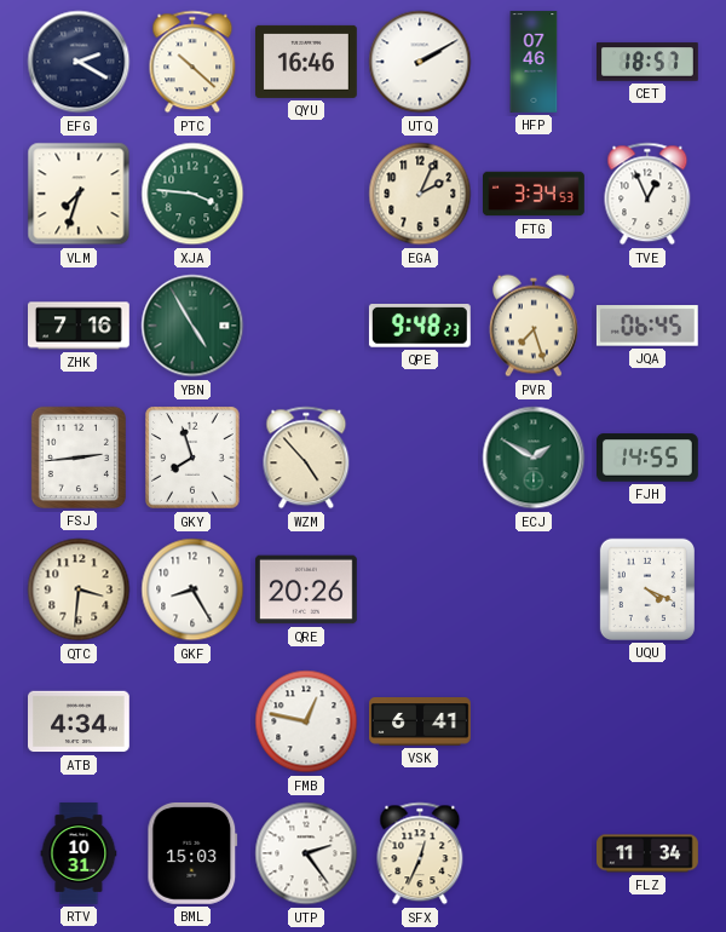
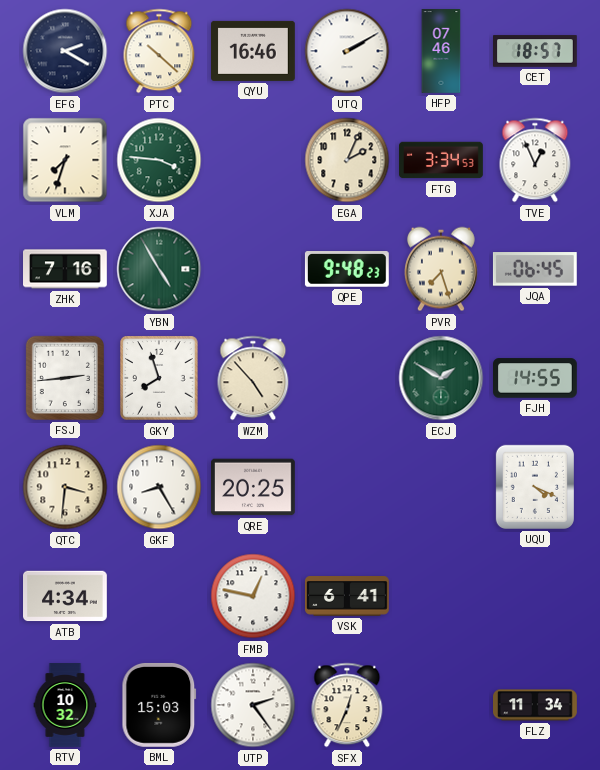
QRE: 20:26 -> 20:25 (254, 487)
RTV: 10:31 -> 10:32 (65, 705)
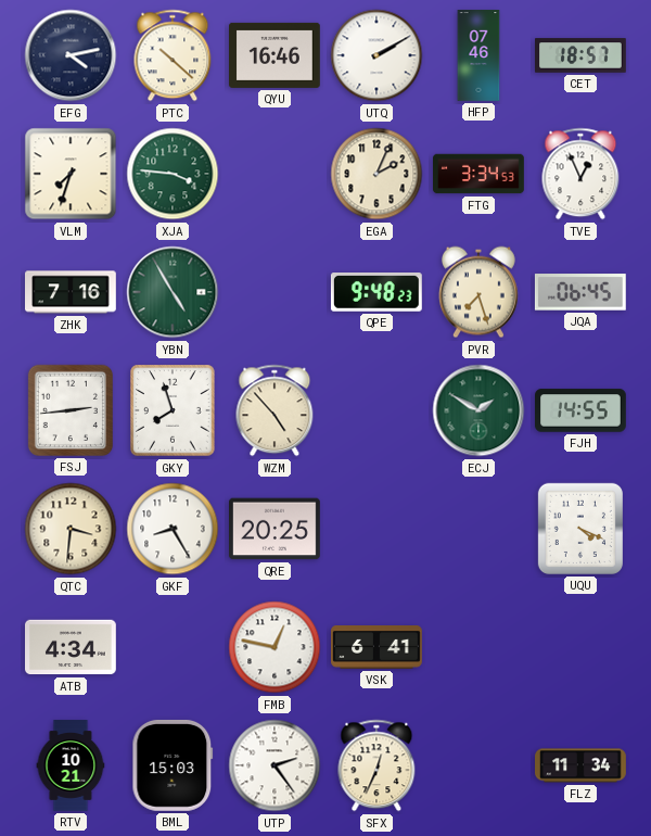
EFG: 2:20 -> 4:13 (71, 55)
RTV: 10:32 -> 10:21 (71, 765)
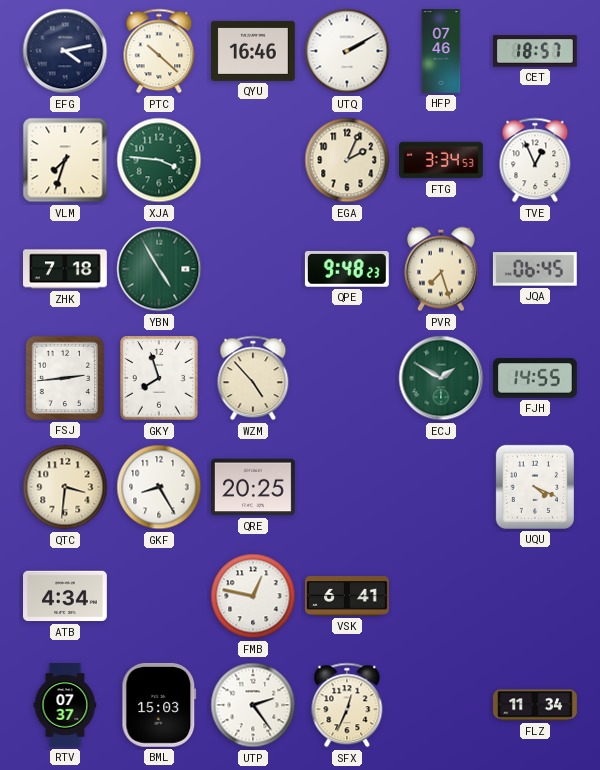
ZHK: 7:16 -> 7:18 (66, 269)
RTV: 10:21 -> 07:37 (65, 705)
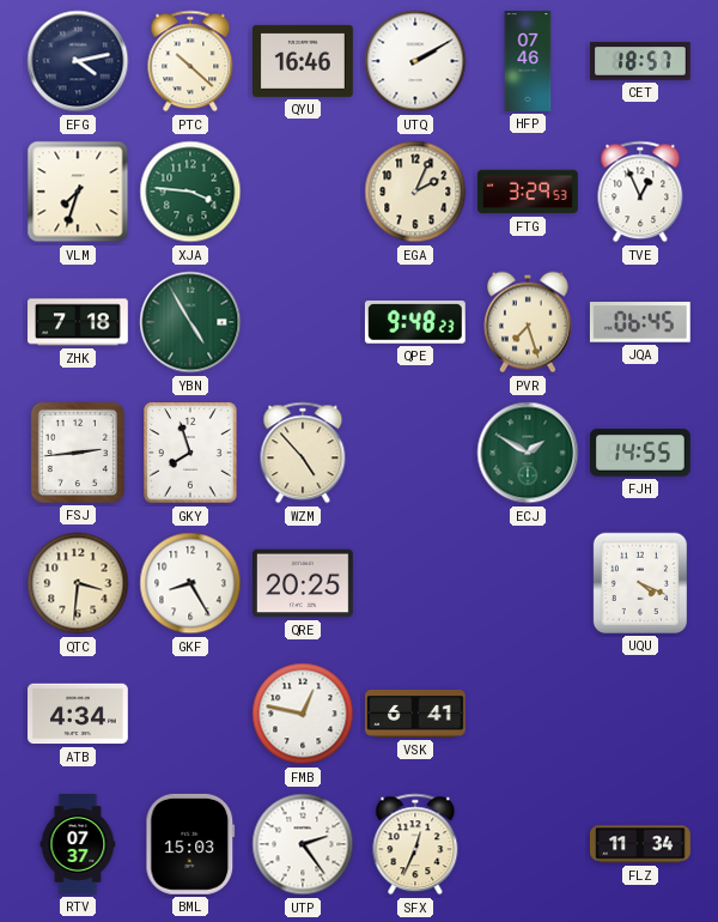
FTG: 3:34 -> 3:29 (528, 192)
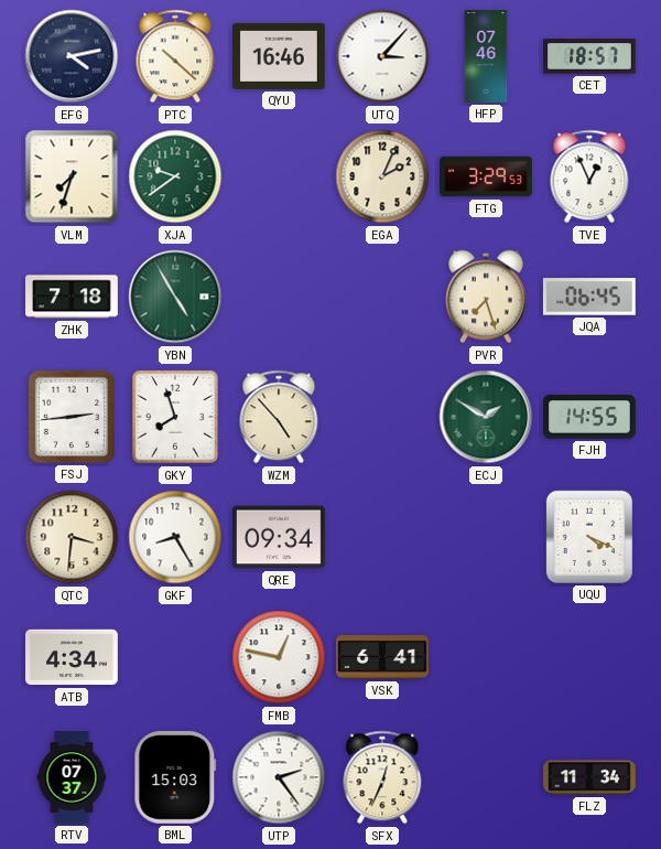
UTQ: 2:10 -> 3:07 (382, 56)
XJA: 3:46 -> 9:39 (175, 176)
QPE: 9:48 -> none (415, 323)
QRE: 20:25 -> 09:34 (280, 537)
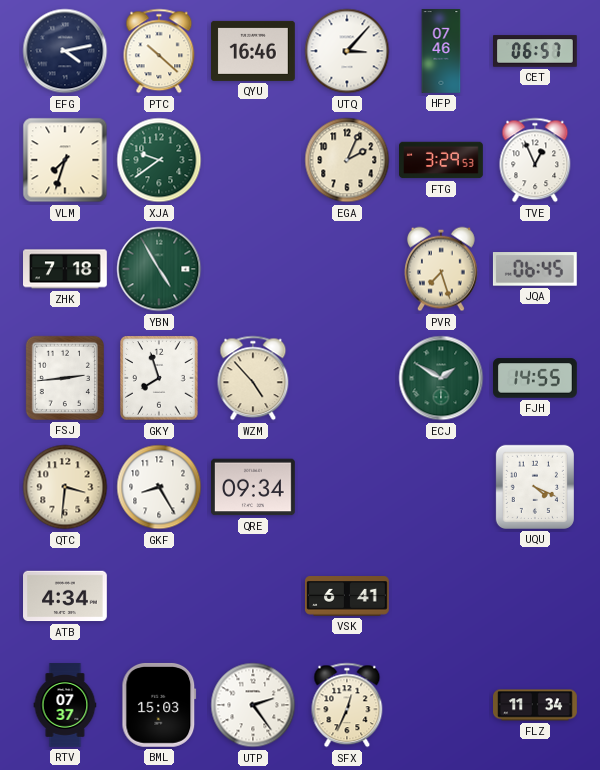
CET: 18:57 -> 06:57 (536, 51)
FMB: 12:47 -> none (279, 657)
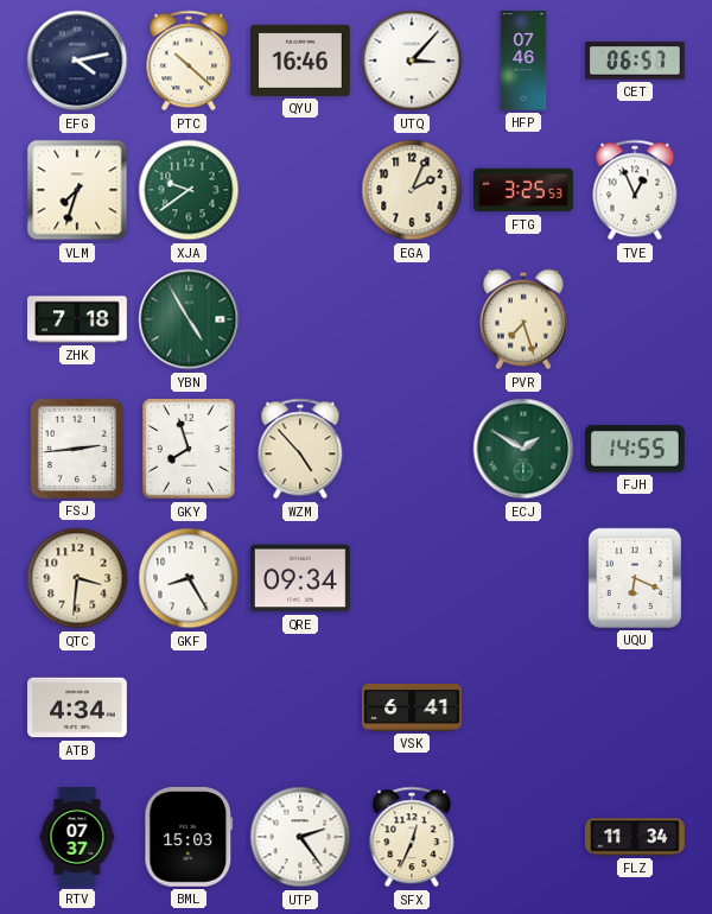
FTG: 3:29 -> 3:25 (523, 190)
JQA: 06:45 -> none (535, 269)
UQU: 4:19 -> 6:19 (635, 578)
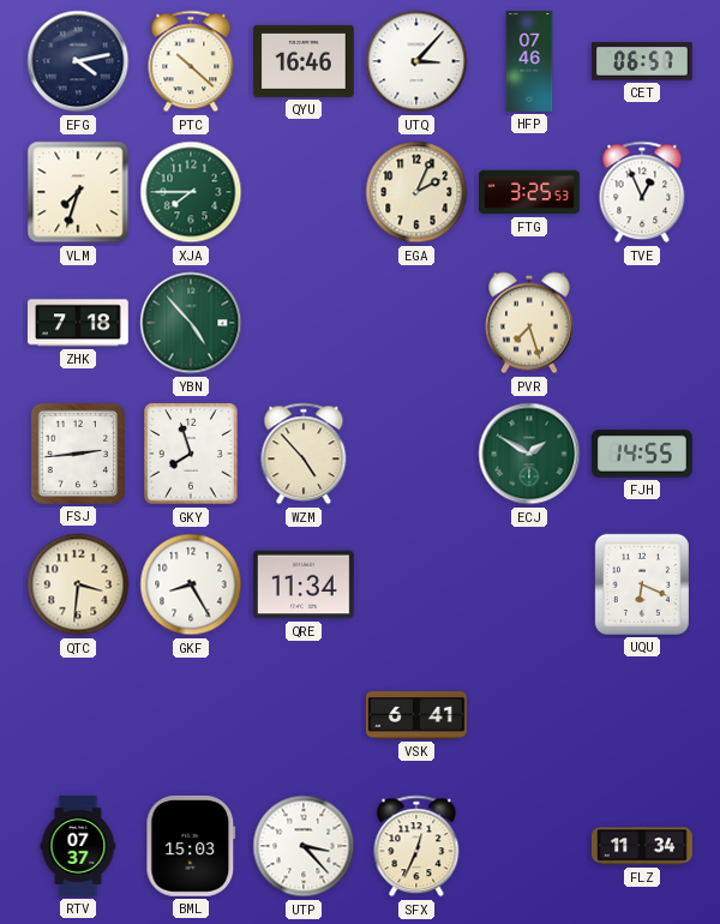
XJA: 9:39 -> 7:45 (191, 192)
YBN: 4:55 -> 4:53 (191, 323)
QRE: 09:34 -> 11:34 (305, 584)
ATB: 4:34 -> none (78, 707)
UTP: 2:24 -> 3:23 (304, 846)
